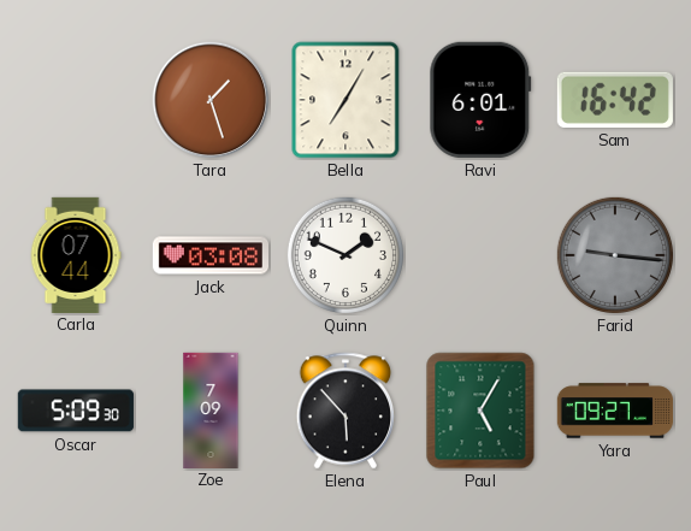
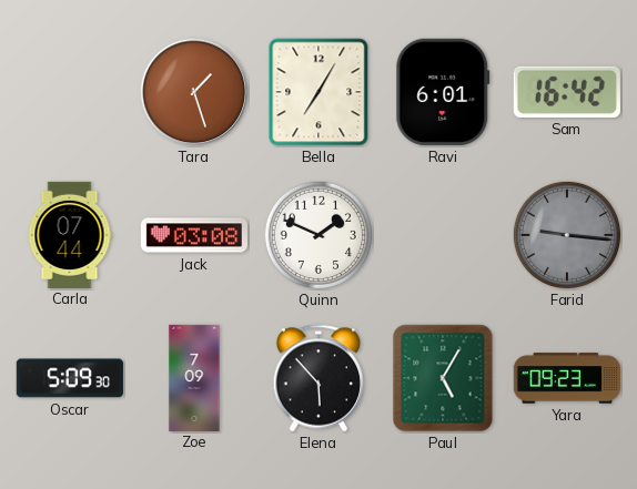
Yara: 09:27 -> 09:23 (566, 378)
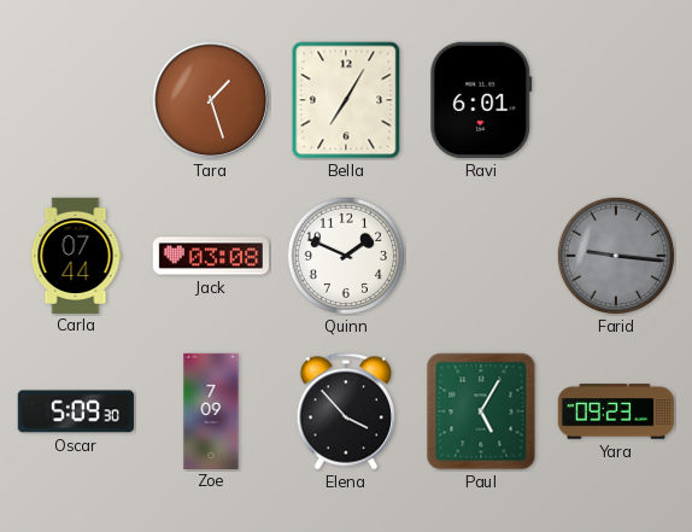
Sam: 16:42 -> none (567, 92)
Elena: 5:53 -> 3:53 (346, 411)
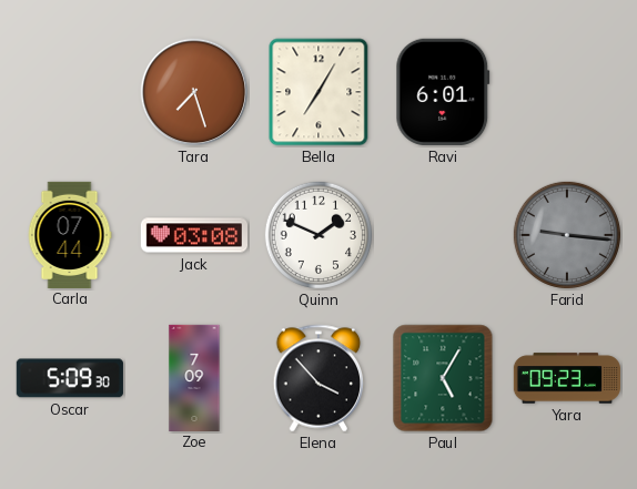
Tara: 1:27 -> 7:27 (194, 92)
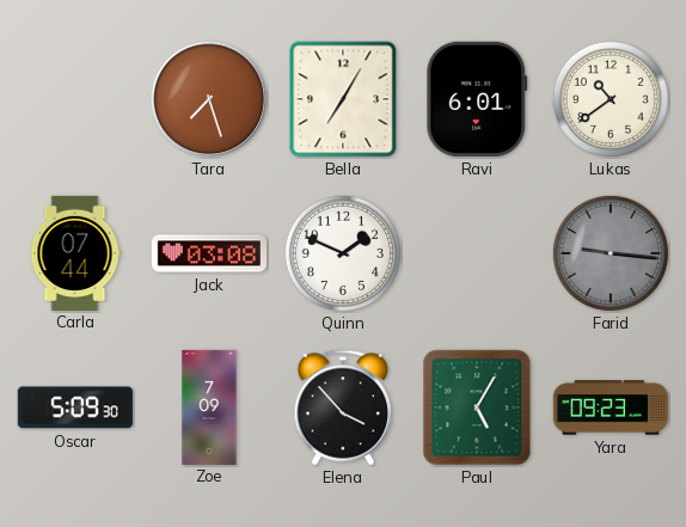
Lukas: none -> 10:39 (611, 99)
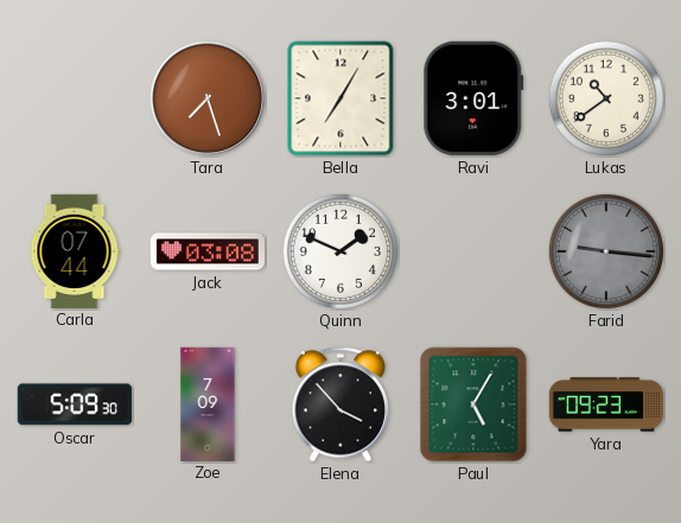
Ravi: 6:01 -> 3:01 (473, 98)
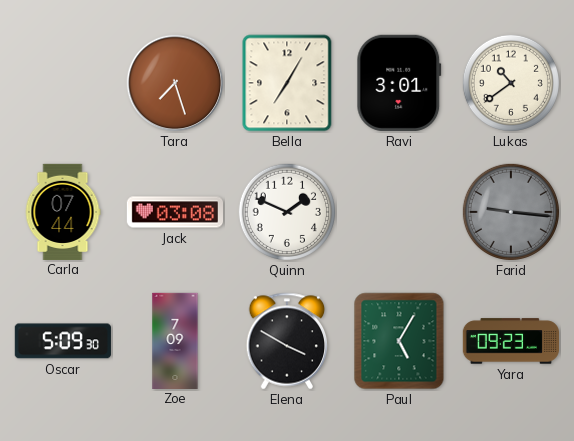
Elena: 3:53 -> 3:50 (287, 341)
